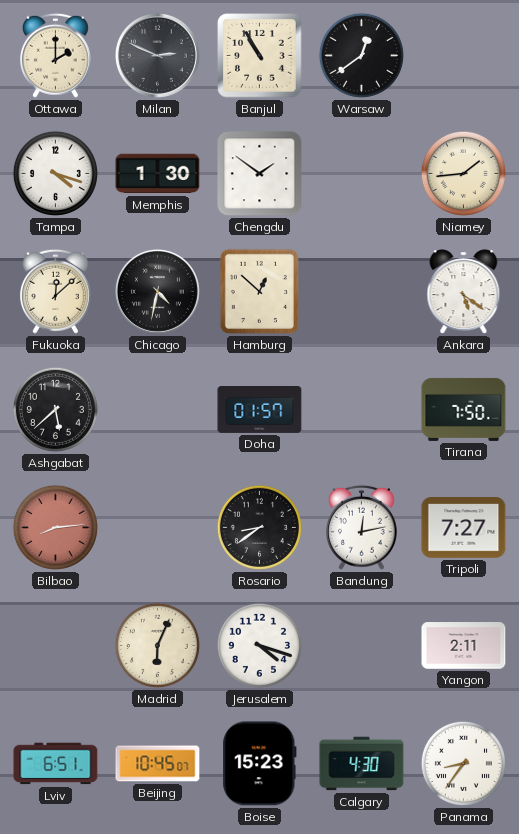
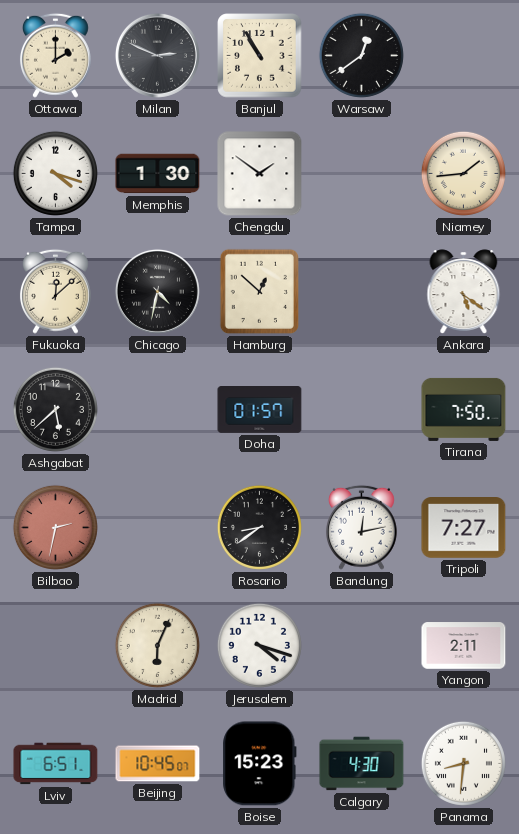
Bilbao: 8:14 -> 2:32 (55, 527)
Panama: 8:36 -> 8:31 (463, 763)
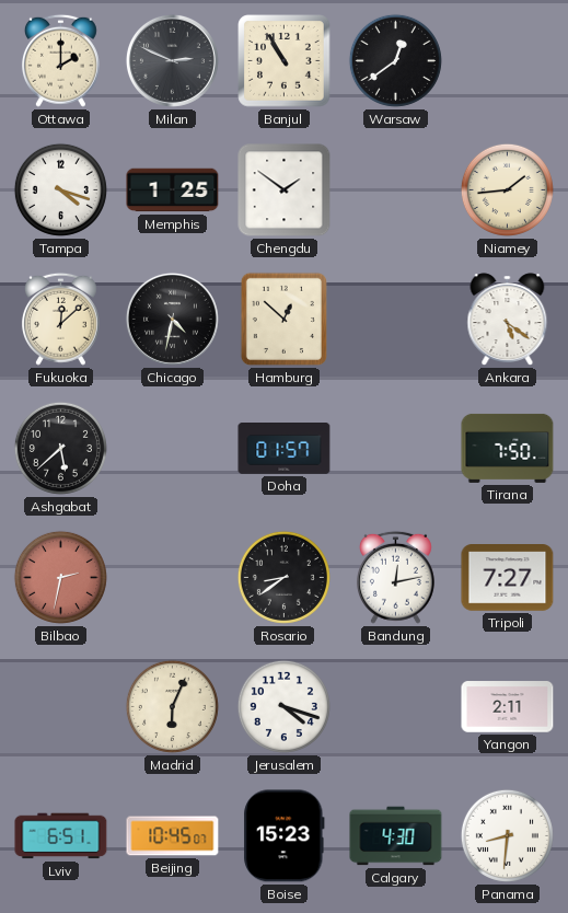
Memphis: 1:30 -> 1:25 (173, 190)
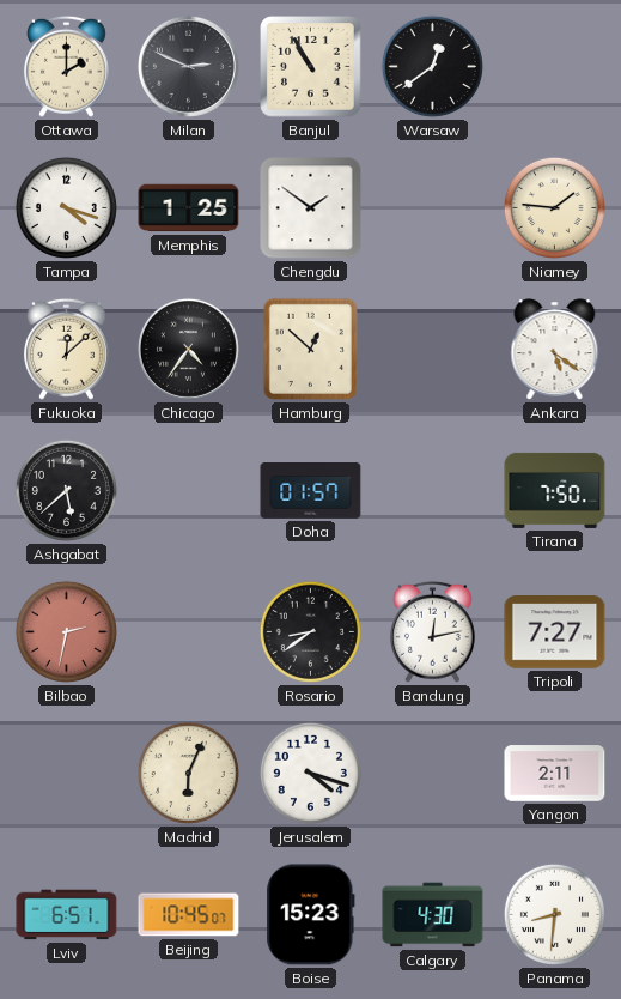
Niamey: 1:44 -> 1:46 (554, 207)
Chicago: 4:32 -> 4:36 (188, 349)
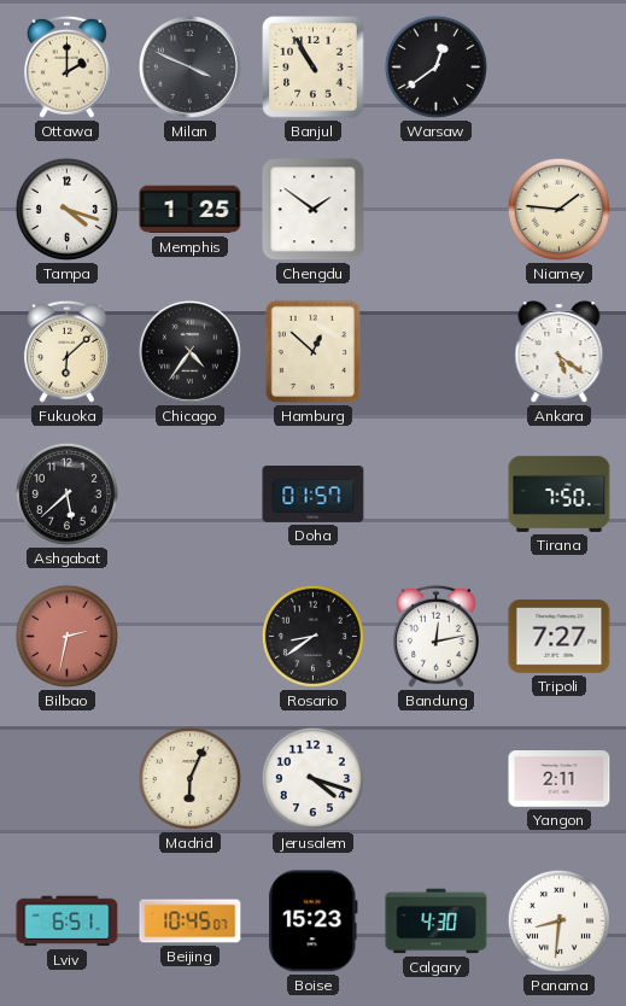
Milan: 2:49 -> 3:49 (189, 66)
Fukuoka: 12:08 -> 6:08 (66, 351)
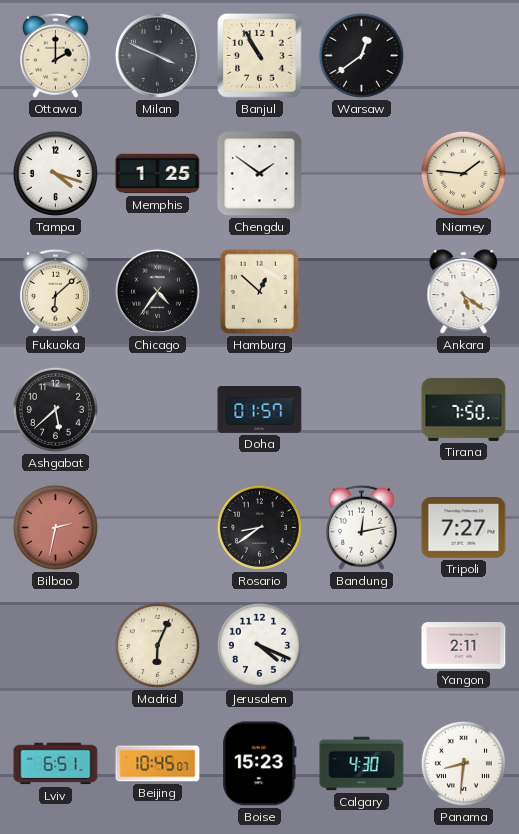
Jerusalem: 4:18 -> 4:19 (259, 645)
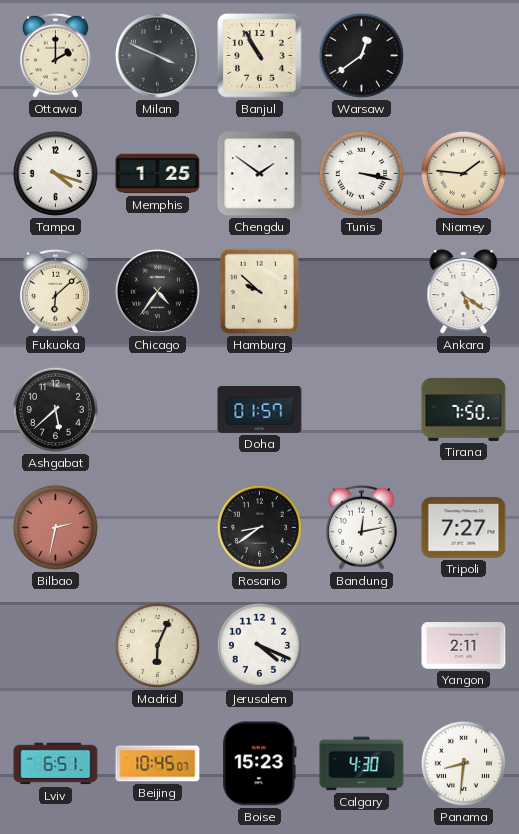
Tunis: none -> 3:17 (361, 173)
Hamburg: 12:52 -> 9:52 (259, 291)
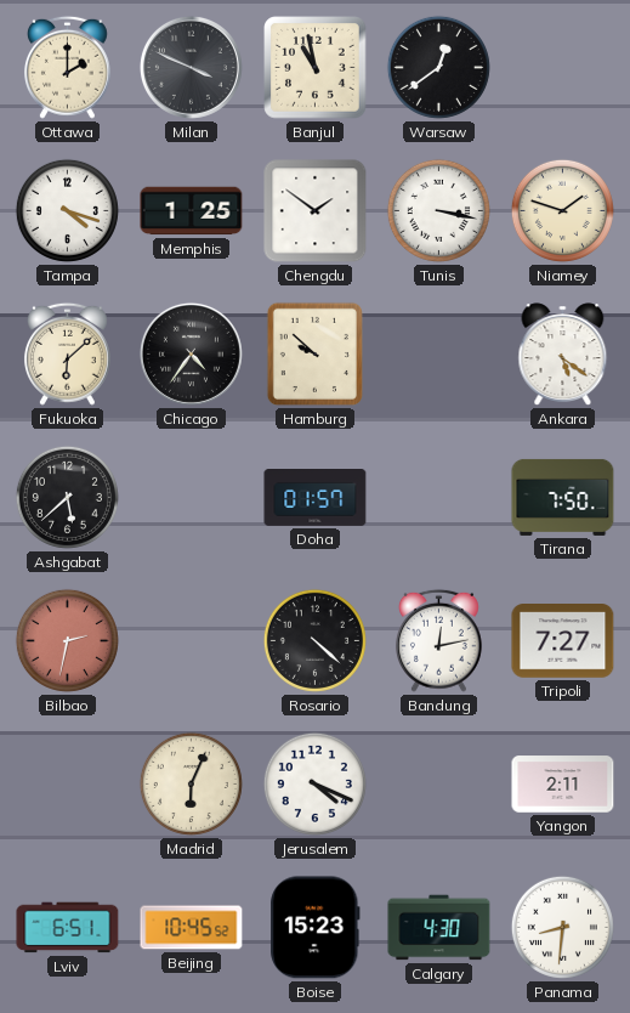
Banjul: 10:55 -> 10:58 (316, 68)
Niamey: 1:46 -> 1:48 (562, 210)
Rosario: 8:39 -> 4:22 (314, 640)
Beijing: 10:45:07 -> 10:45:52 (192, 928)
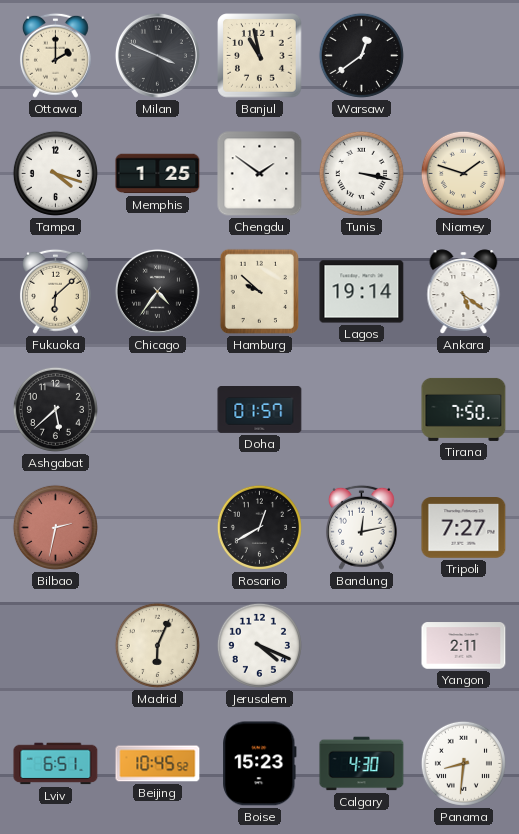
Lagos: none -> 19:14 (362, 292)
Rosario: 4:22 -> 12:40 (259, 527)
